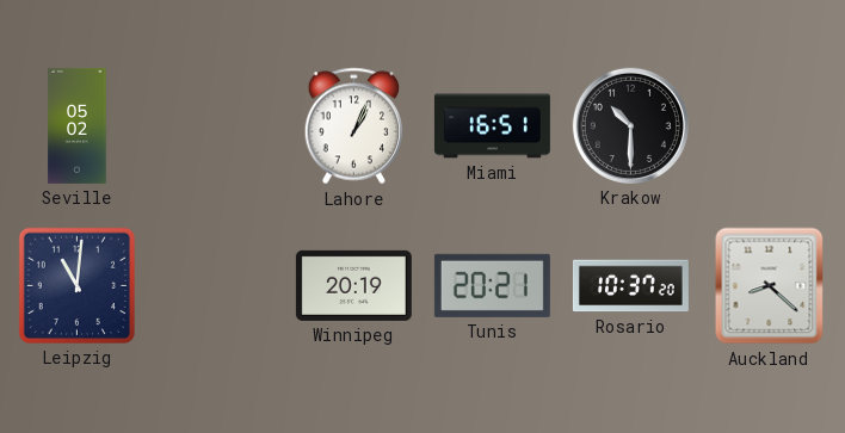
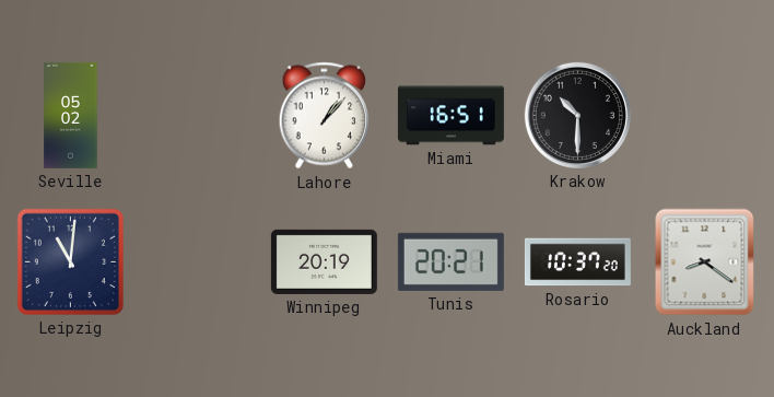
Lahore: 1:04 -> 1:07 (325, 116)
Auckland: 8:22 -> 8:21 (705, 262)
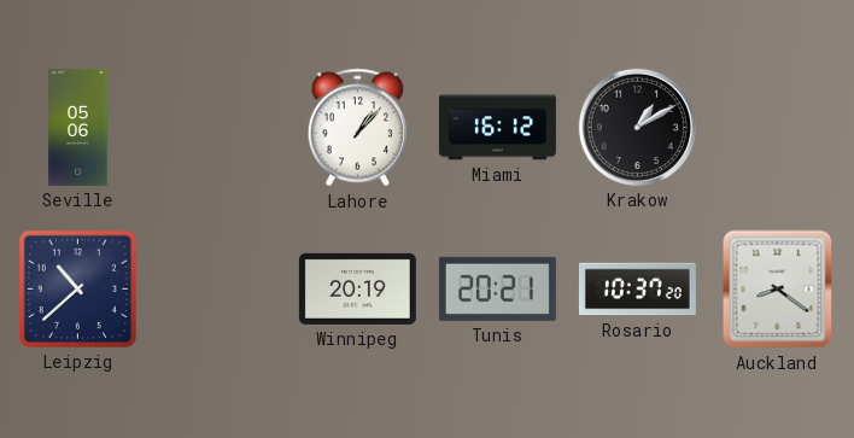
Seville: 05:02 -> 05:06 (78, 127)
Miami: 16:51 -> 16:12 (497, 128)
Krakow: 10:30 -> 1:10 (637, 127)
Leipzig: 11:01 -> 10:38 (77, 288)
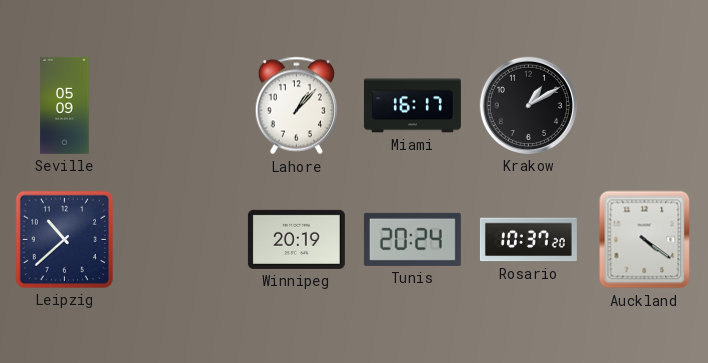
Seville: 05:06 -> 05:09 (65, 105)
Miami: 16:12 -> 16:17 (412, 106)
Tunis: 20:21 -> 20:24 (412, 239)
Auckland: 8:21 -> 4:21 (645, 240)
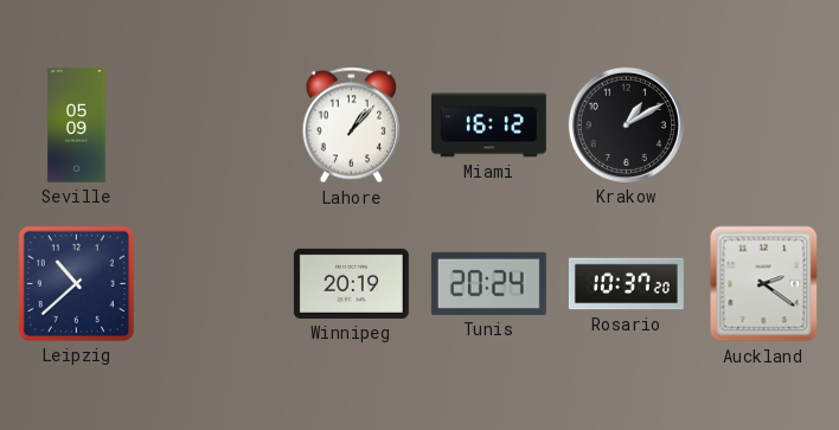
Miami: 16:17 -> 16:12 (488, 126)
Auckland: 4:21 -> 2:21 (764, 284)
